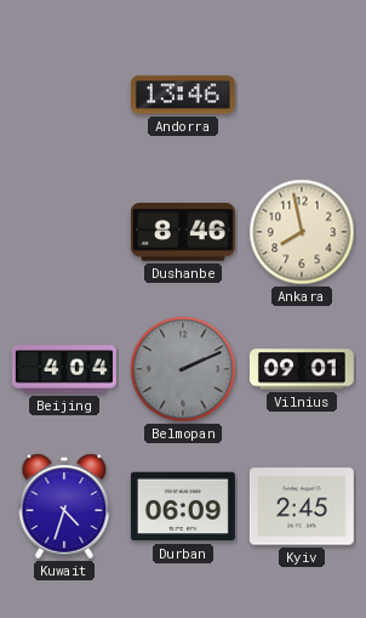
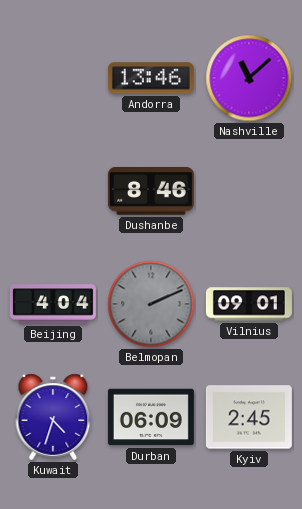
Nashville: none -> 11:08 (249, 78)
Ankara: 7:58 -> none (302, 232)
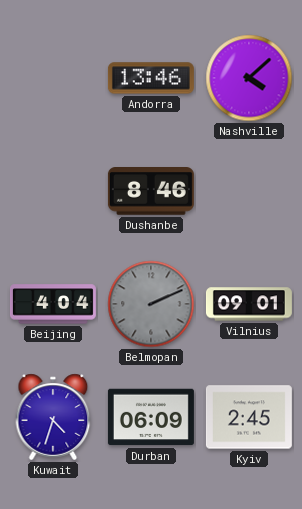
Nashville: 11:08 -> 4:08 (249, 78)
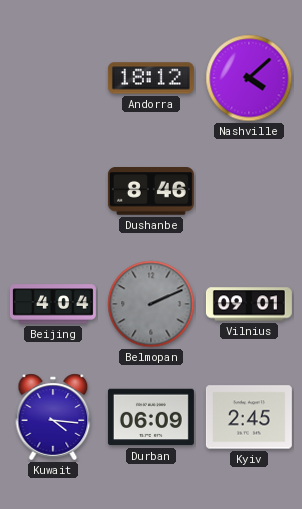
Andorra: 13:46 -> 18:12 (151, 78)
Kuwait: 4:33 -> 4:16 (53, 417)
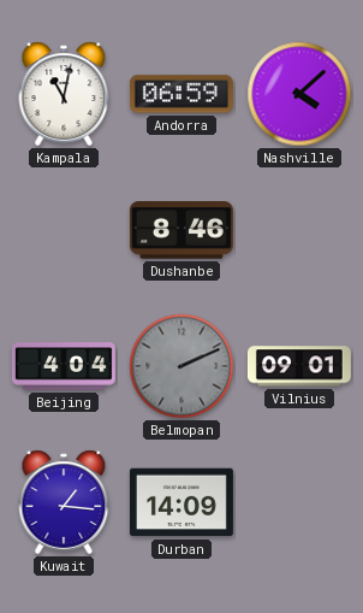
Kampala: none -> 11:02 (64, 94)
Andorra: 18:12 -> 06:59 (181, 94)
Kuwait: 4:16 -> 1:16 (64, 502)
Durban: 06:09 -> 14:09 (181, 502)
Kyiv: 2:45 -> none (249, 417)
